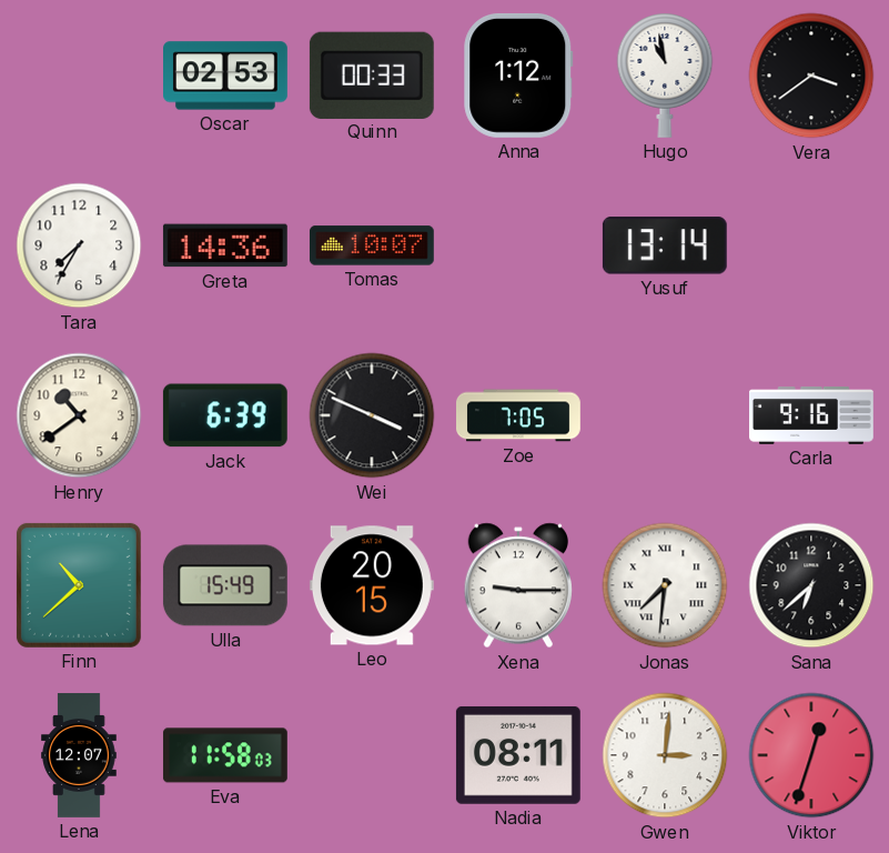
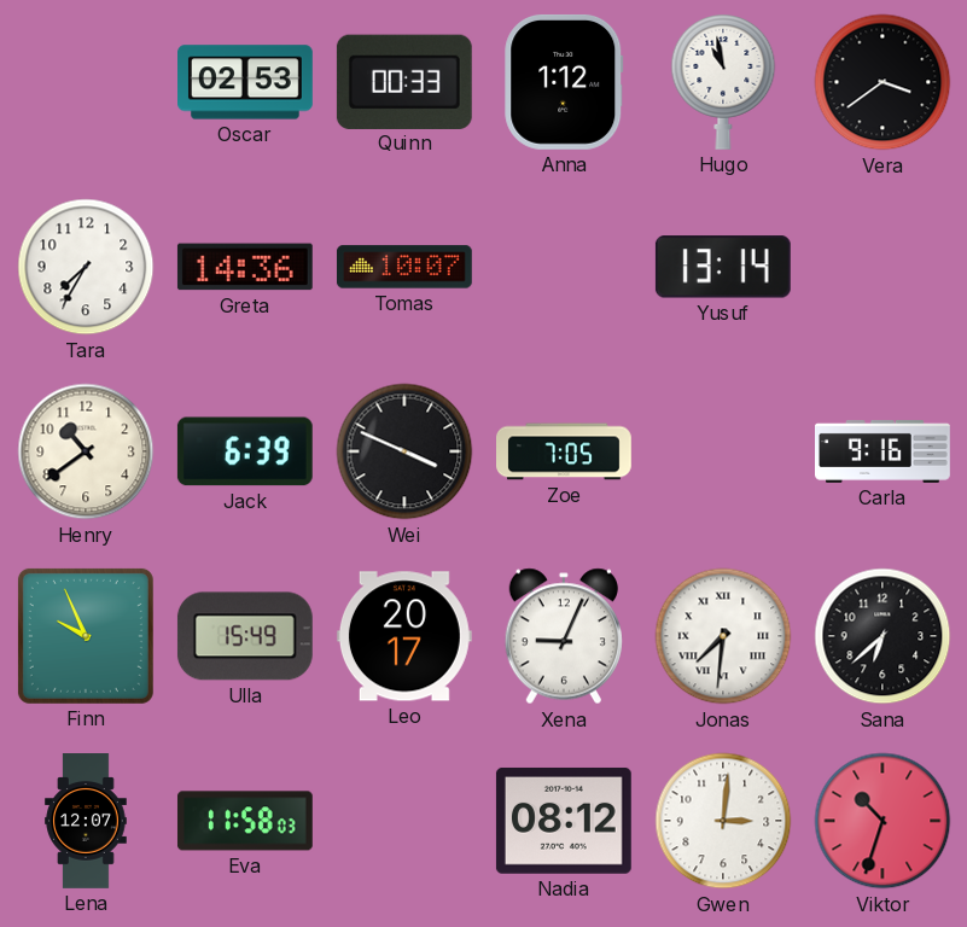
Finn: 10:38 -> 9:56 (86, 636)
Leo: 20:15 -> 20:17 (404, 636)
Xena: 9:15 -> 9:04 (563, 636)
Nadia: 08:11 -> 08:12 (564, 821)
Viktor: 12:33 -> 10:33 (882, 821)
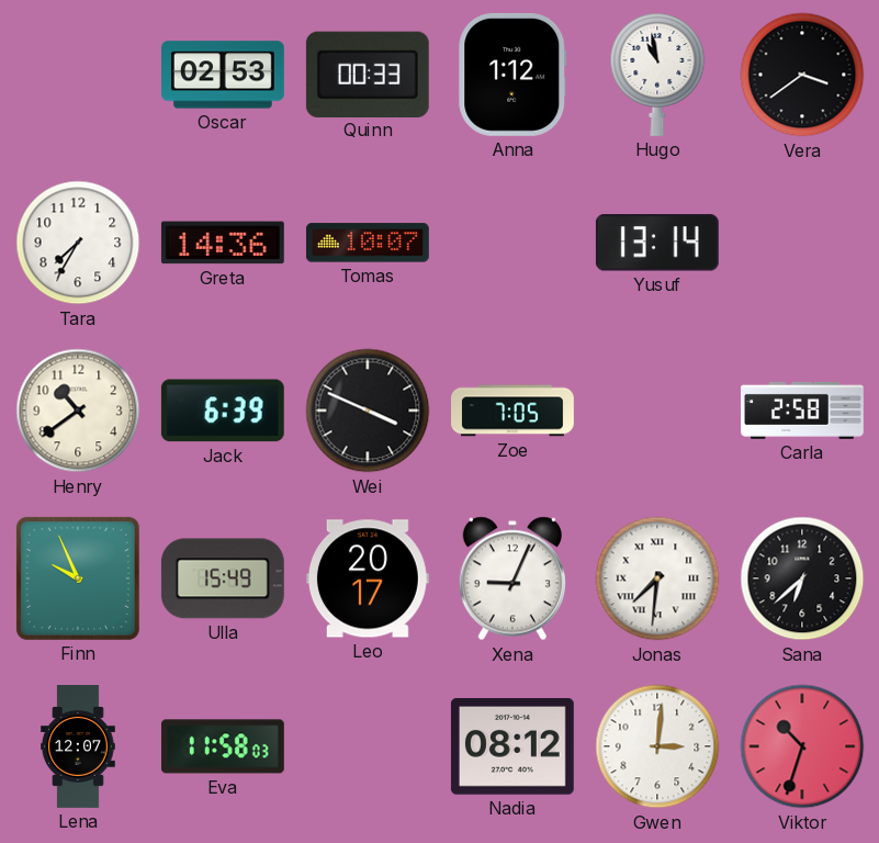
Carla: 9:16 -> 2:58 (803, 411)
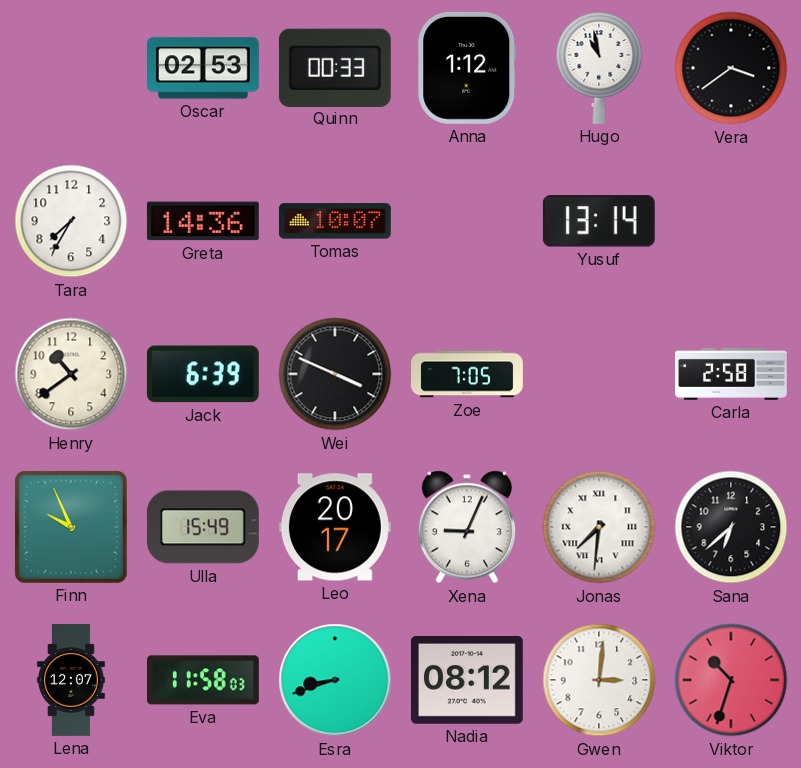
Esra: none -> 8:42 (335, 680)
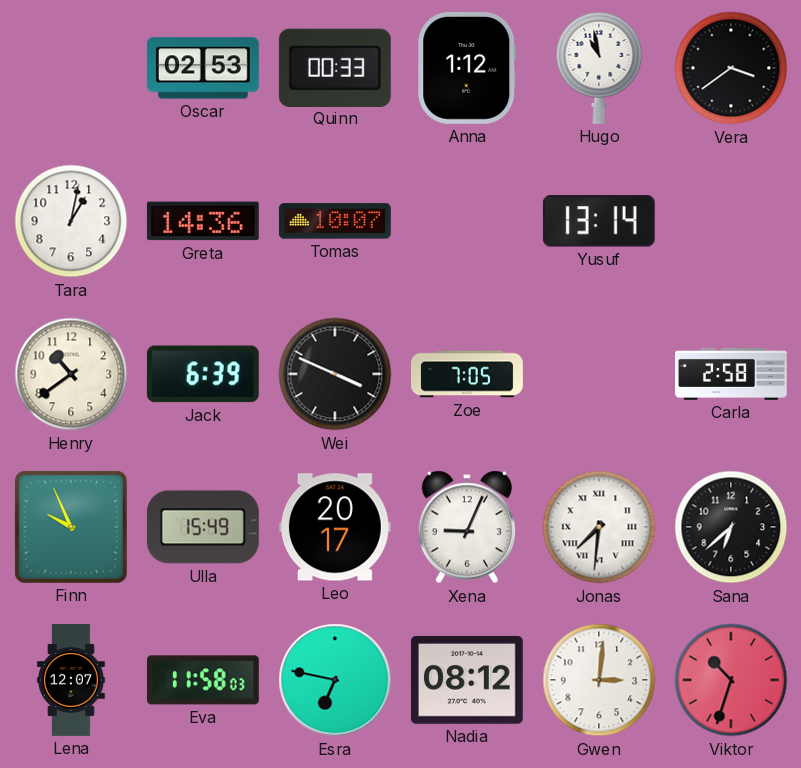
Tara: 7:35 -> 1:02 (71, 221)
Esra: 8:42 -> 6:47 (335, 680)
